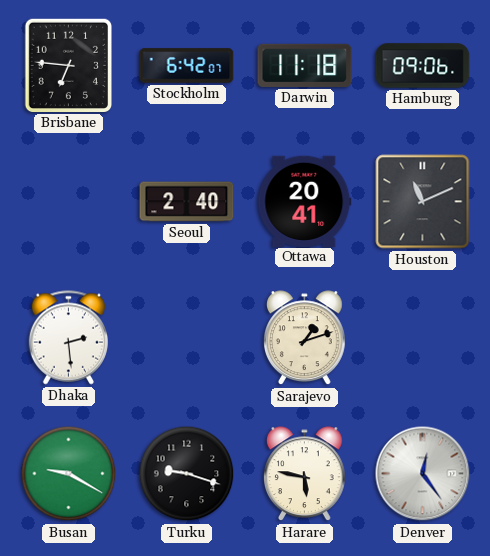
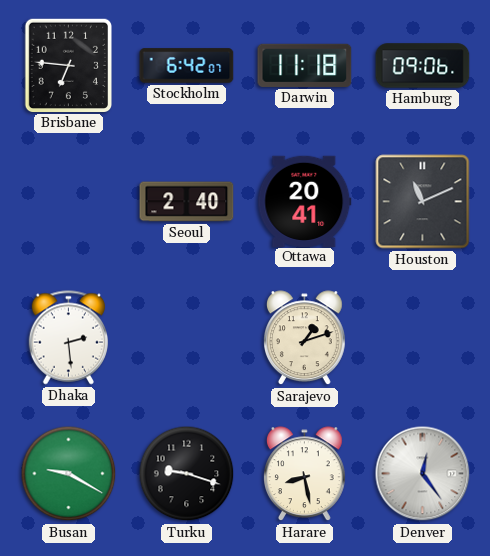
Harare: 5:47 -> 8:28 (305, 474)
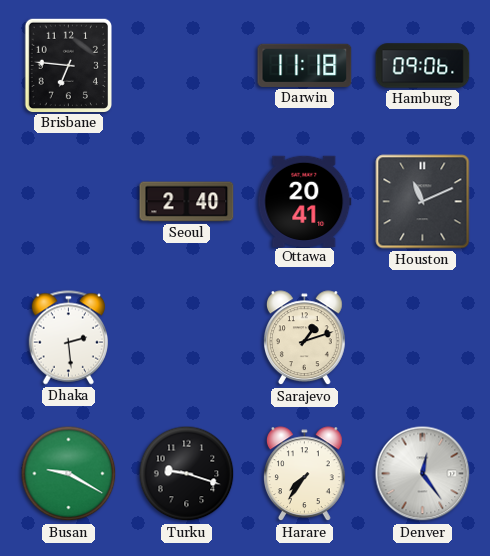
Stockholm: 6:42 -> none (187, 66)
Harare: 8:28 -> 7:36 (305, 474)
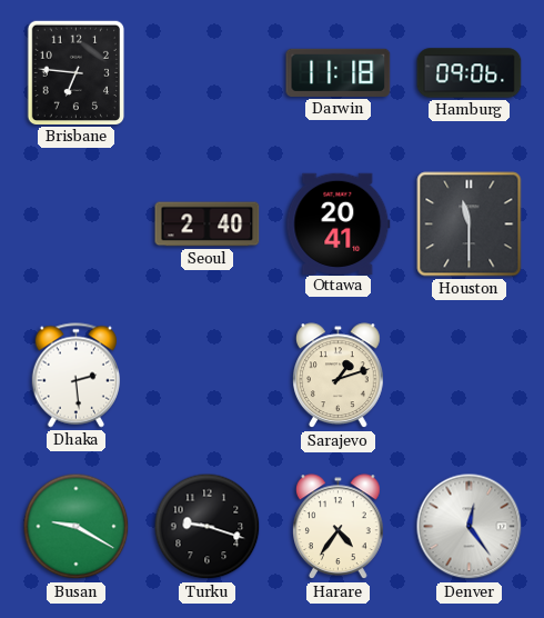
Houston: 11:11 -> 11:30 (470, 225)
Harare: 7:36 -> 4:36 (339, 527)
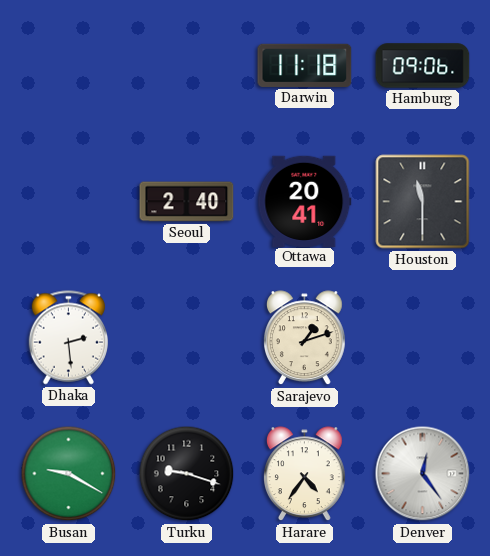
Brisbane: 6:46 -> none (75, 72)
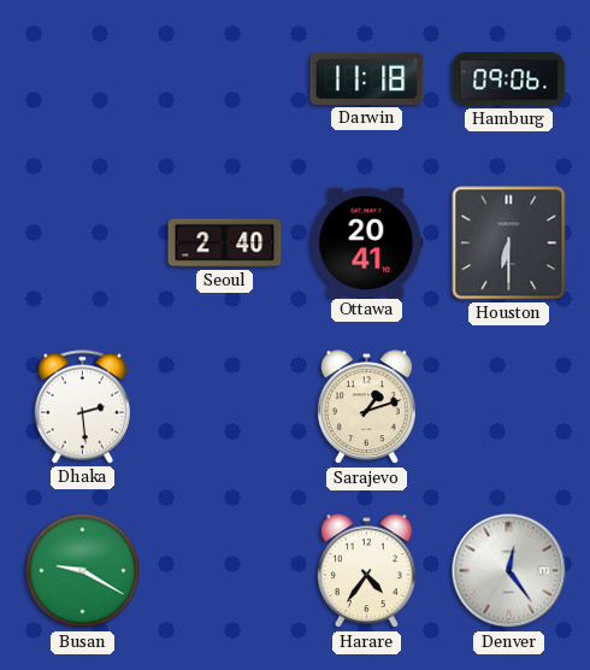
Houston: 11:30 -> 6:30 (509, 243)
Turku: 9:18 -> none (187, 474)
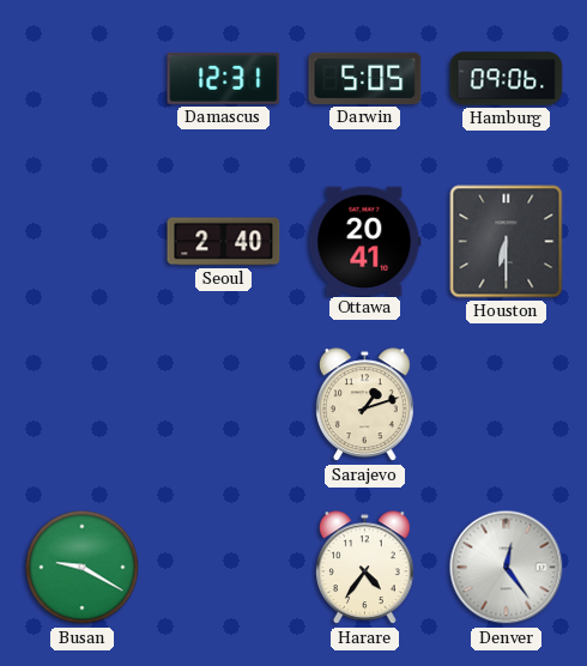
Damascus: none -> 12:31 (224, 78)
Darwin: 11:18 -> 5:05 (365, 78)
Dhaka: 2:29 -> none (82, 407)
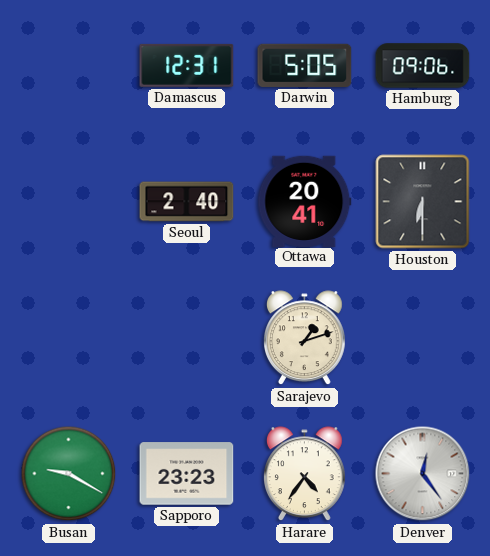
Sapporo: none -> 23:23 (187, 474)
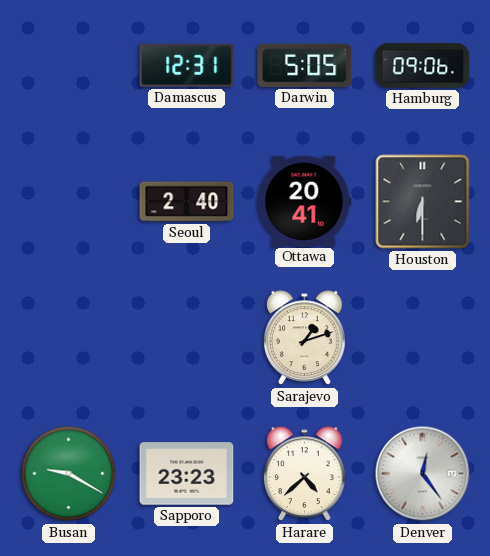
Harare: 4:36 -> 4:38 (305, 474)
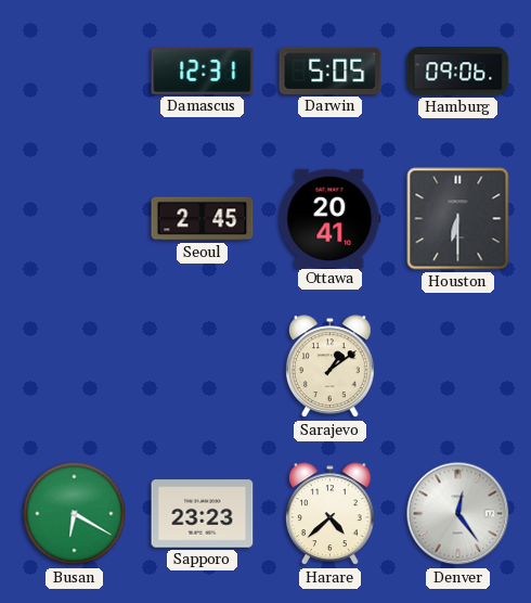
Seoul: 2:40 -> 2:45 (203, 219)
Sarajevo: 1:12 -> 1:09 (331, 367)
Busan: 9:20 -> 6:20 (75, 514)
